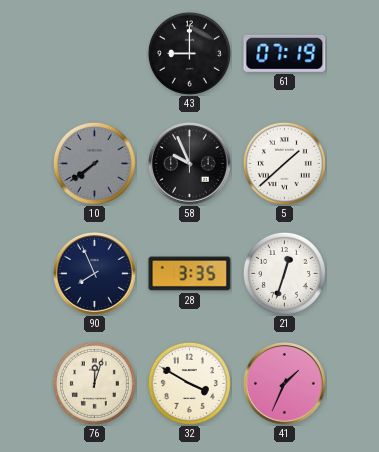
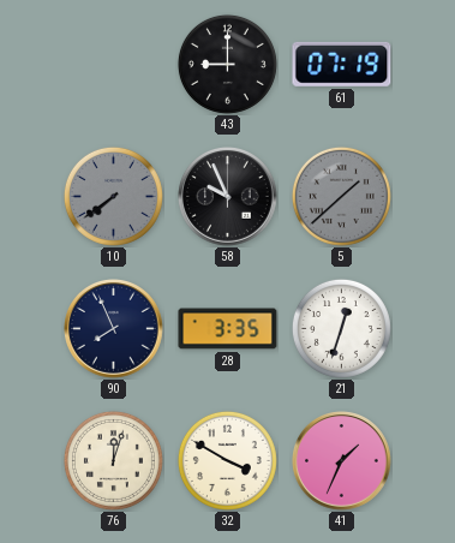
5 dial: white -> grey (341, 196)
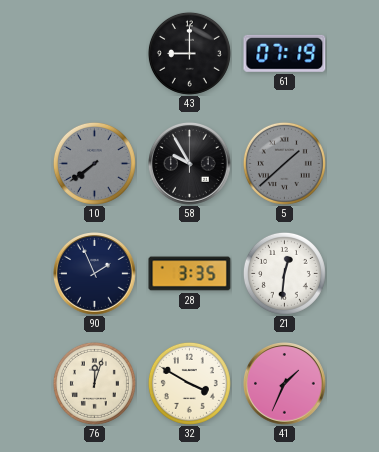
58: 9:56 -> 9:55 (190, 164)
90: 7:56 -> 1:56 (95, 274)
21: 12:33 -> 12:31 (284, 273)
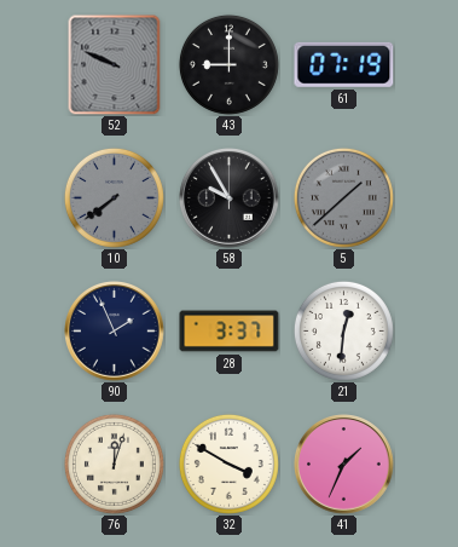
52: none -> 9:49 (115, 64)
28: 3:35 -> 3:37 (230, 332)
